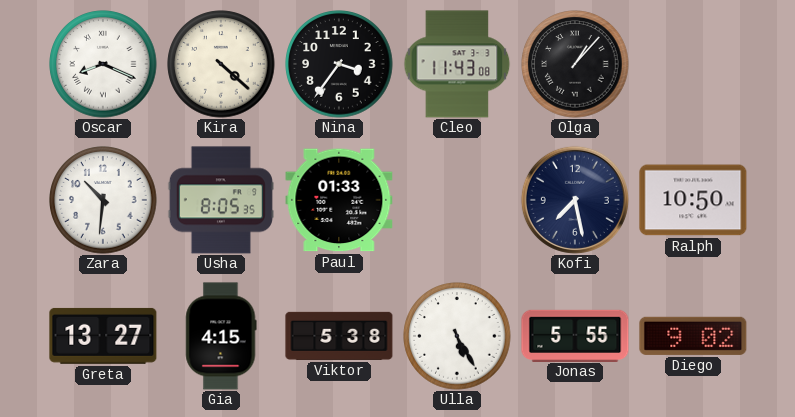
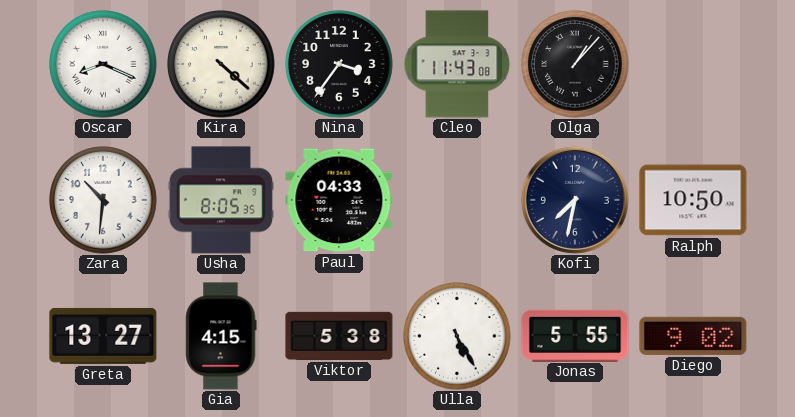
Paul: 01:33 -> 04:33 (339, 200)
Kofi: 7:28 -> 7:32 (575, 200)
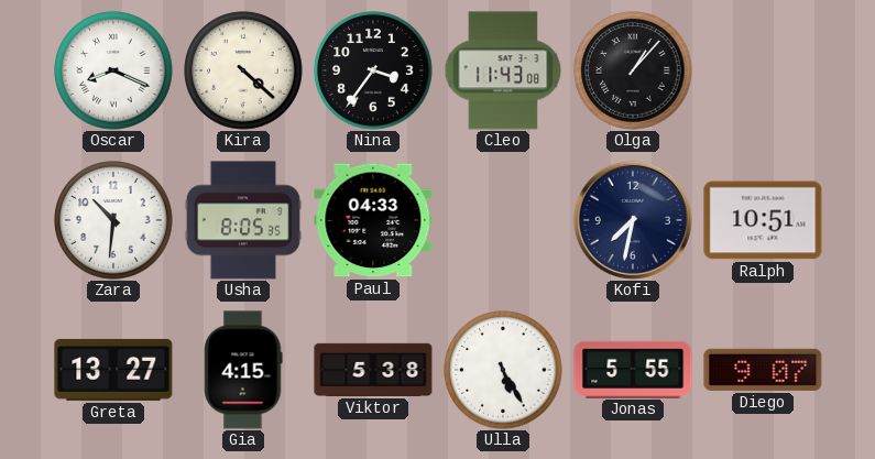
Ralph: 10:50 -> 10:51 (763, 220)
Diego: 9:02 -> 9:07 (763, 370)
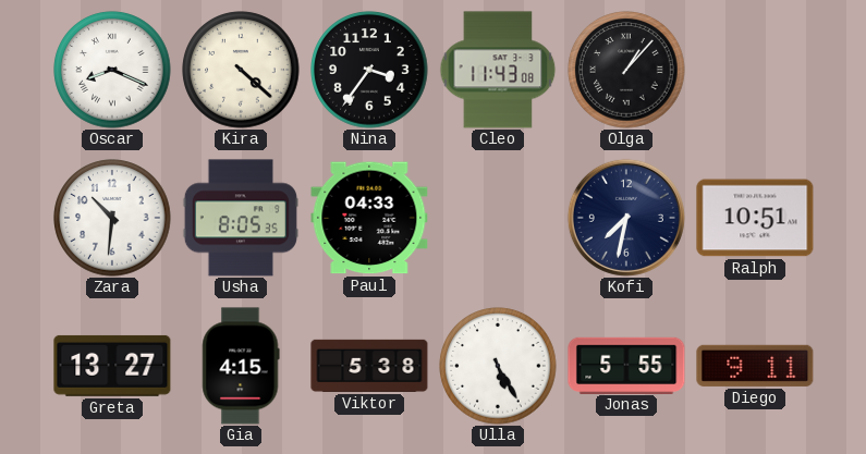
Diego: 9:07 -> 9:11 (755, 366)
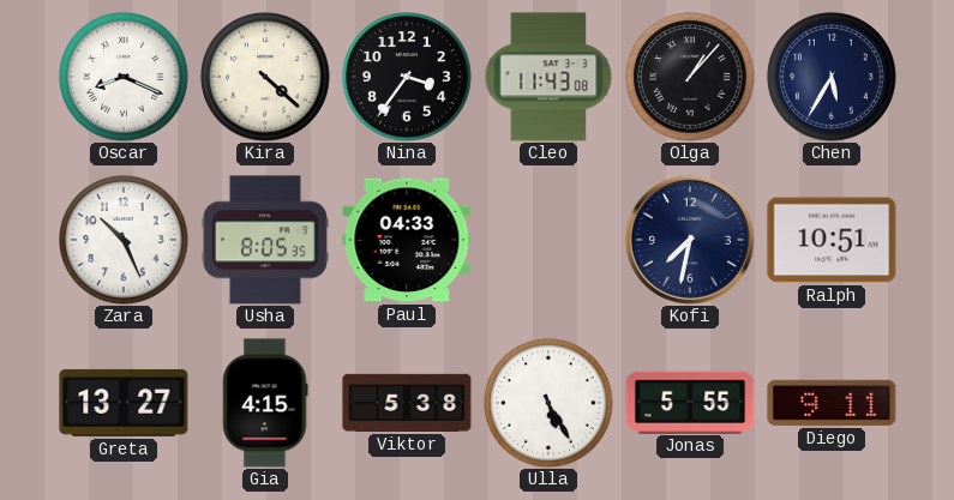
Chen: none -> 5:35 (832, 77)
Zara: 10:31 -> 10:26 (124, 240)
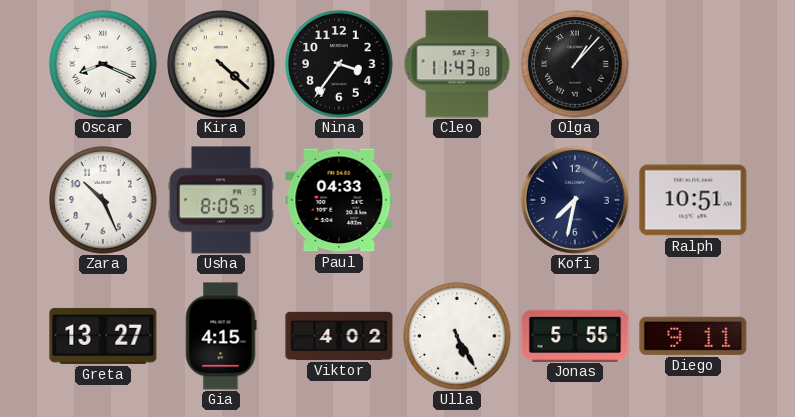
Chen: 5:35 -> none (832, 77)
Viktor: 5:38 -> 4:02 (339, 336)
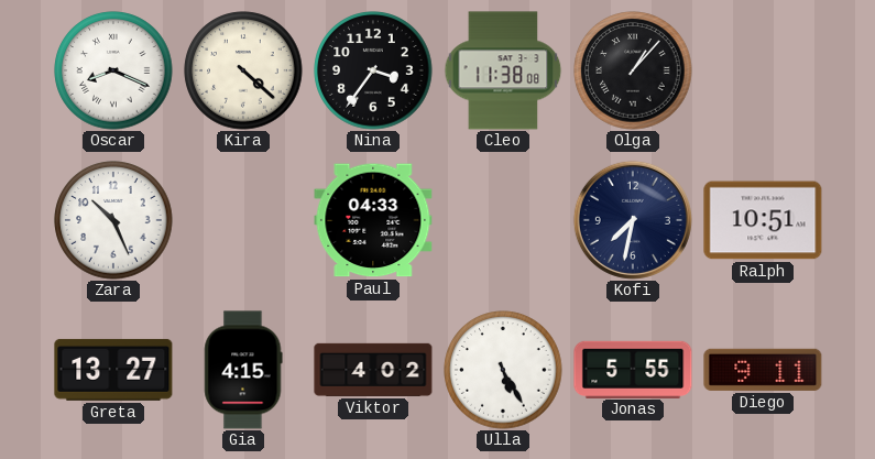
Cleo: 11:43 -> 11:38 (503, 70)
Usha: 8:05 -> none (221, 200)
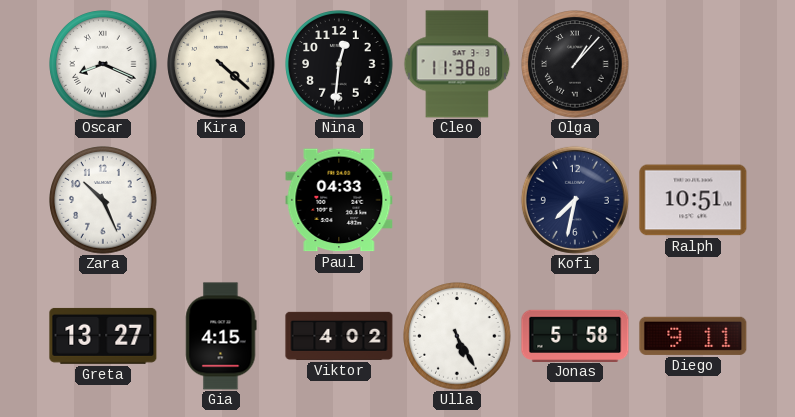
Nina: 3:36 -> 12:31 (339, 64)
Jonas: 5:55 -> 5:58 (575, 335)
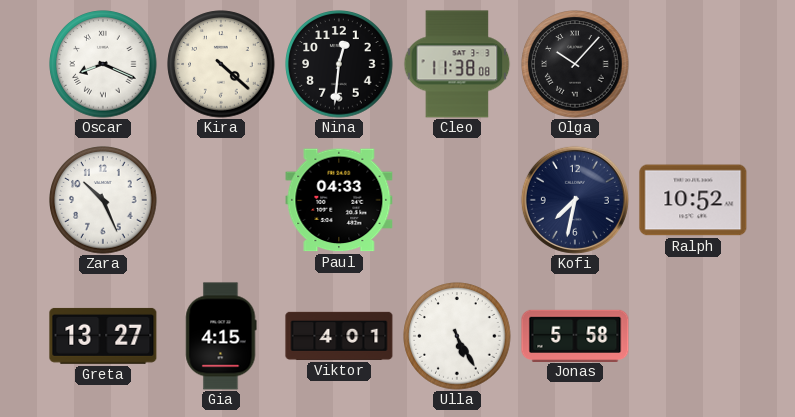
Olga: 1:07 -> 10:07 (575, 64)
Ralph: 10:51 -> 10:52 (693, 200)
Viktor: 4:02 -> 4:01 (339, 336)
Diego: 9:11 -> none (693, 336)
